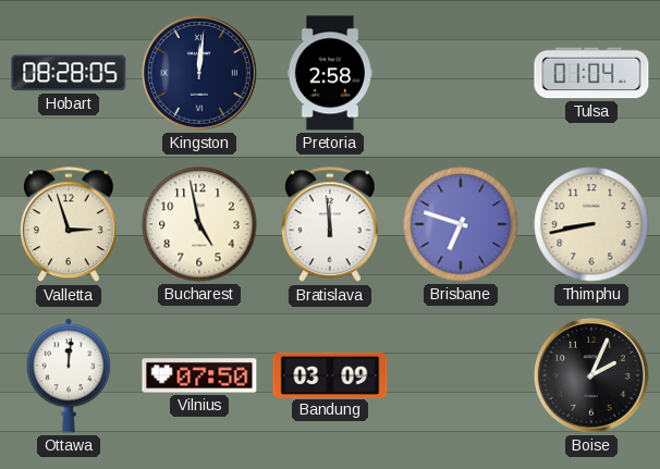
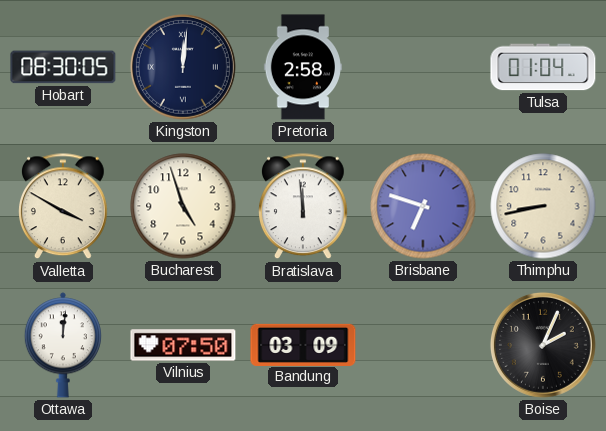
Hobart: 08:28 -> 08:30 (63, 67)
Valletta: 2:57 -> 3:50 (64, 207)
Bucharest: 4:58 -> 4:57 (183, 206)
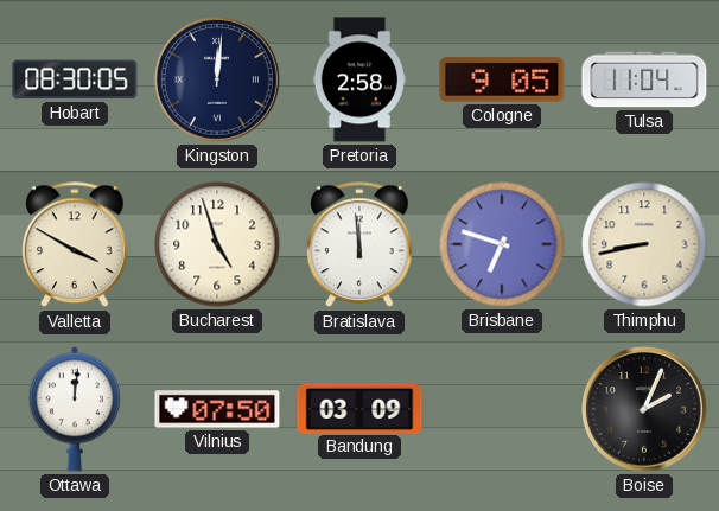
Cologne: none -> 9:05 (502, 79)
Tulsa: 01:04 -> 11:04 (644, 79)
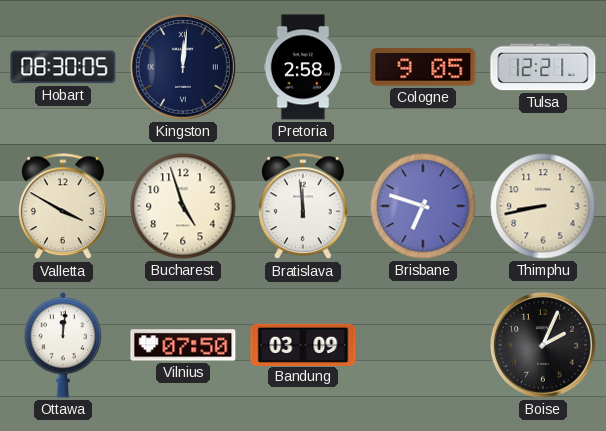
Tulsa: 11:04 -> 12:21 (543, 67)
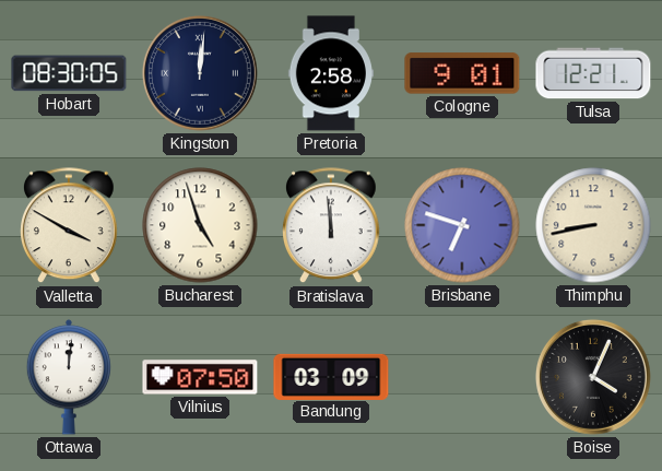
Cologne: 9:05 -> 9:01 (462, 73)
Boise: 2:04 -> 4:04 (593, 377)
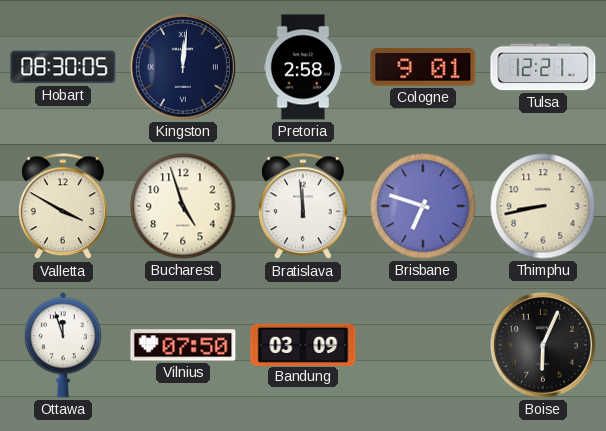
Ottawa: 12:01 -> 11:57 (63, 345)
Boise: 4:04 -> 6:04 (543, 345)
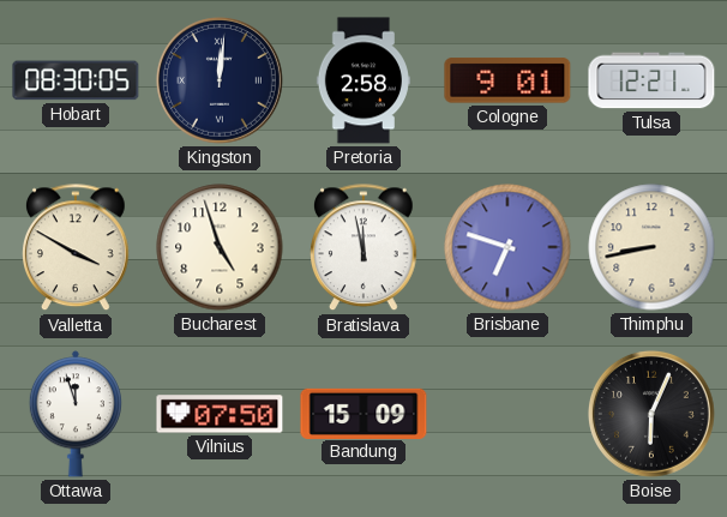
Bratislava: 11:59 -> 11:58 (365, 248)
Bandung: 03:09 -> 15:09 (363, 413)
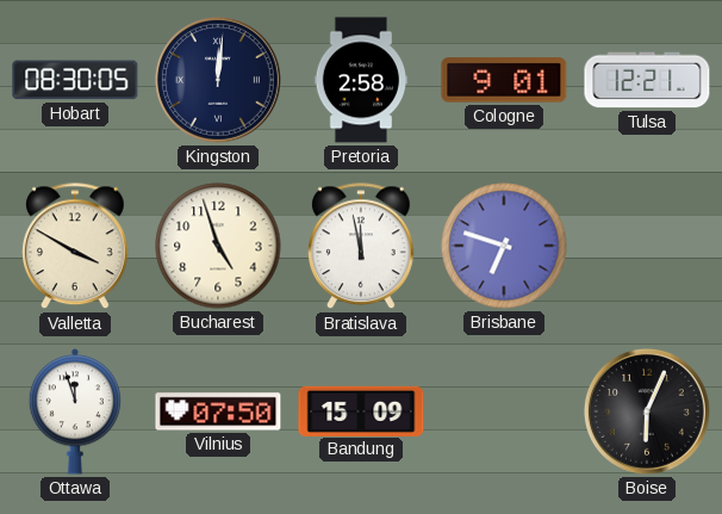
Thimphu: 8:43 -> none (651, 247)
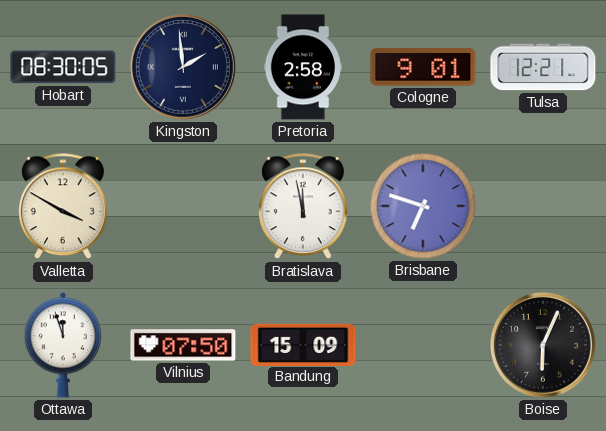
Kingston: 12:01 -> 1:59 (183, 67)
Bucharest: 4:57 -> none (218, 246)
